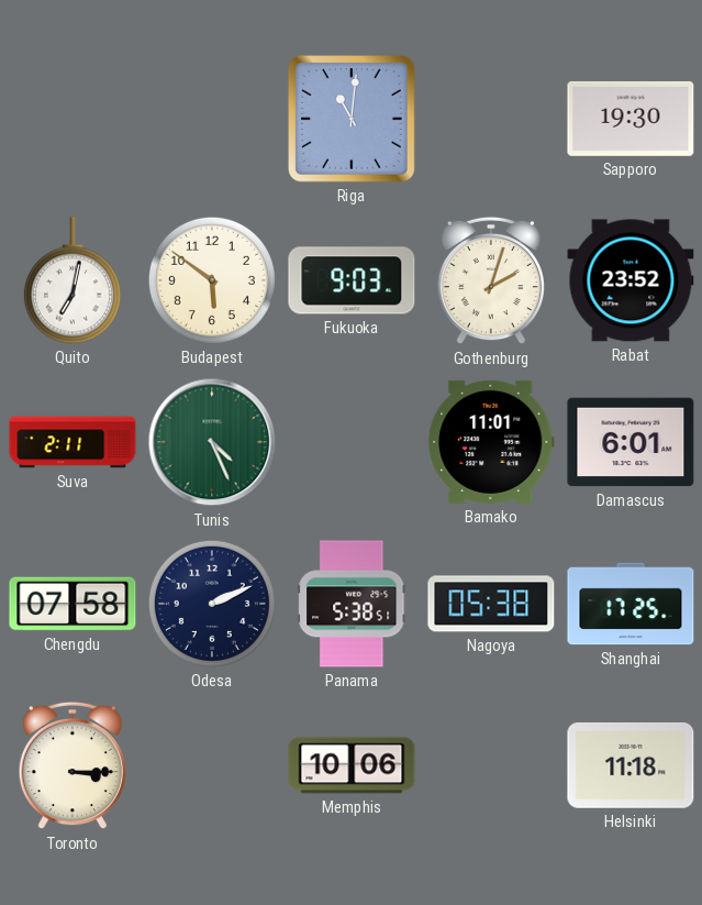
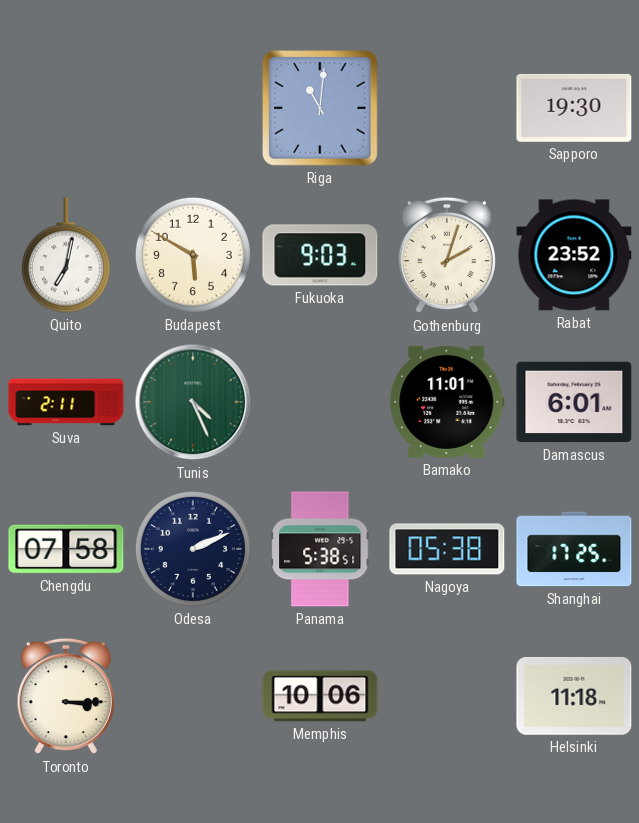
Budapest: 5:51 -> 5:50 (193, 255)
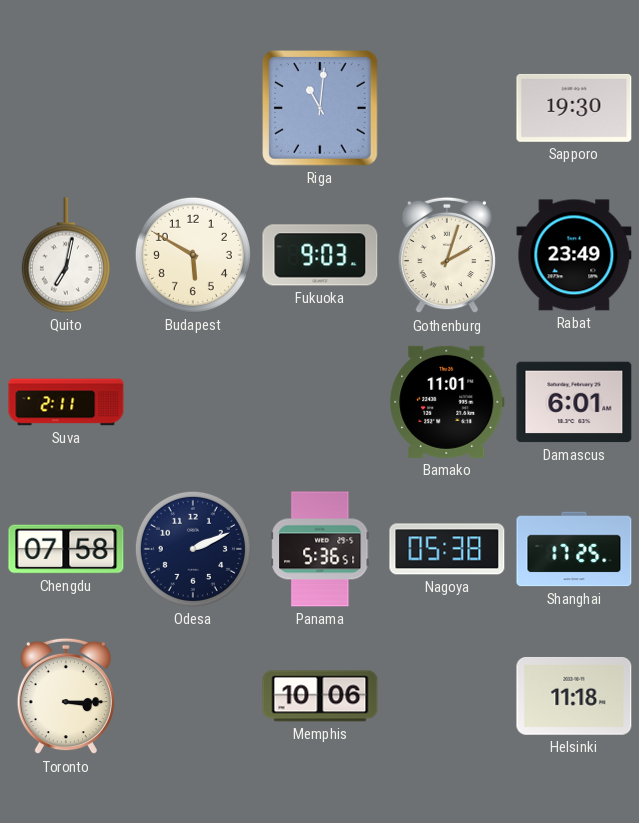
Rabat: 23:52 -> 23:49 (574, 255)
Tunis: 4:26 -> none (193, 402)
Panama: 5:38 -> 5:36 (320, 549)
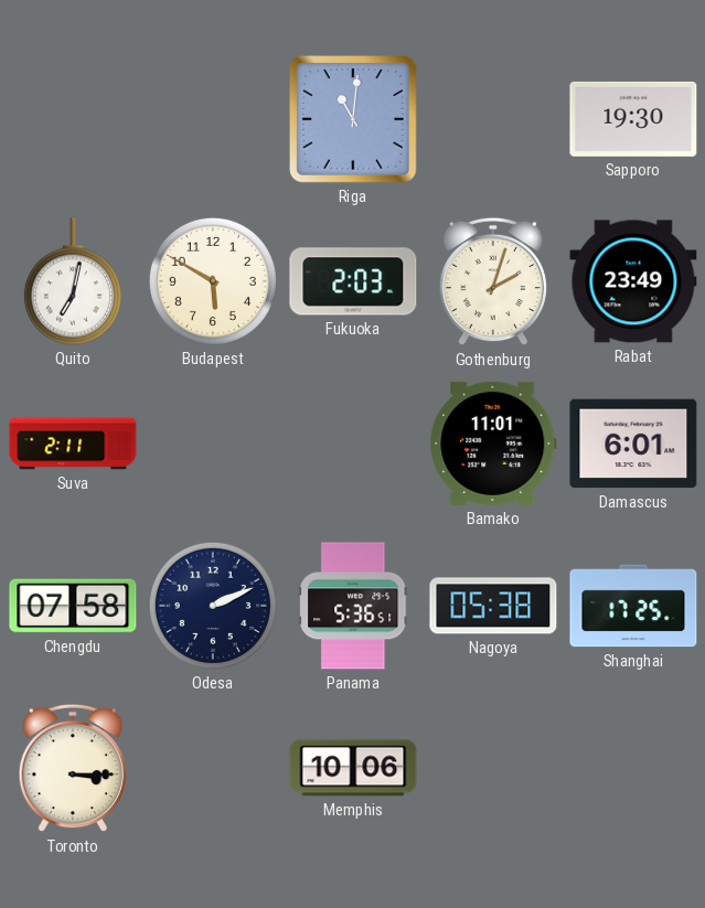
Fukuoka: 9:03 -> 2:03 (353, 281)
Helsinki: 11:18 -> none (574, 696)
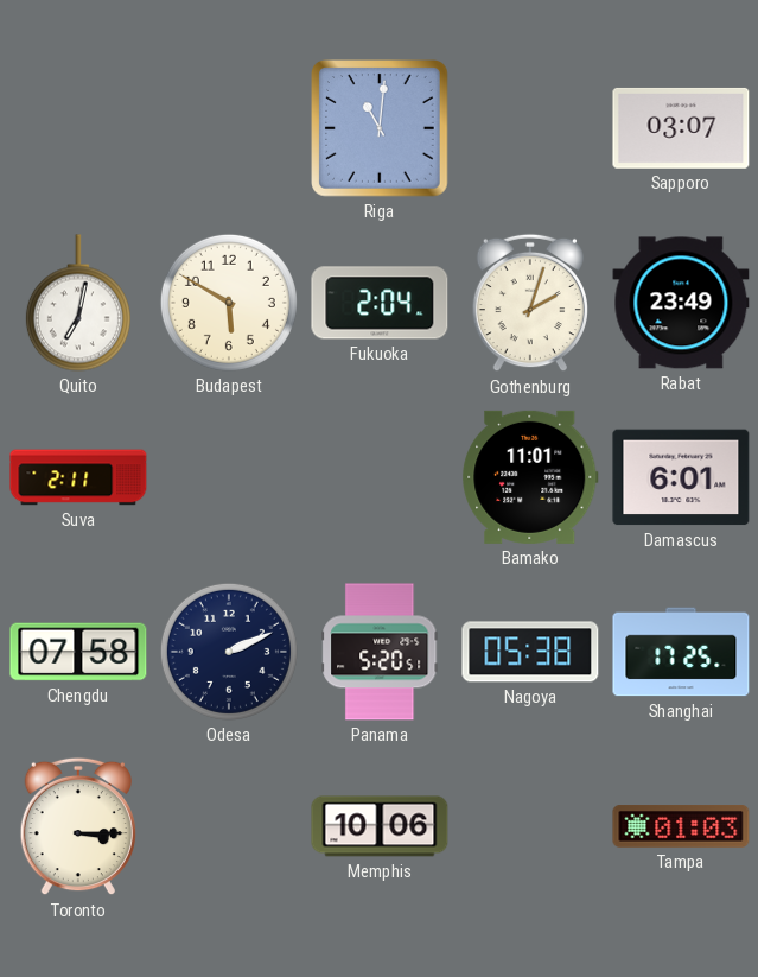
Sapporo: 19:30 -> 03:07 (681, 128)
Fukuoka: 2:03 -> 2:04 (380, 303)
Panama: 5:36 -> 5:20 (380, 652)
Tampa: none -> 01:03 (681, 827)
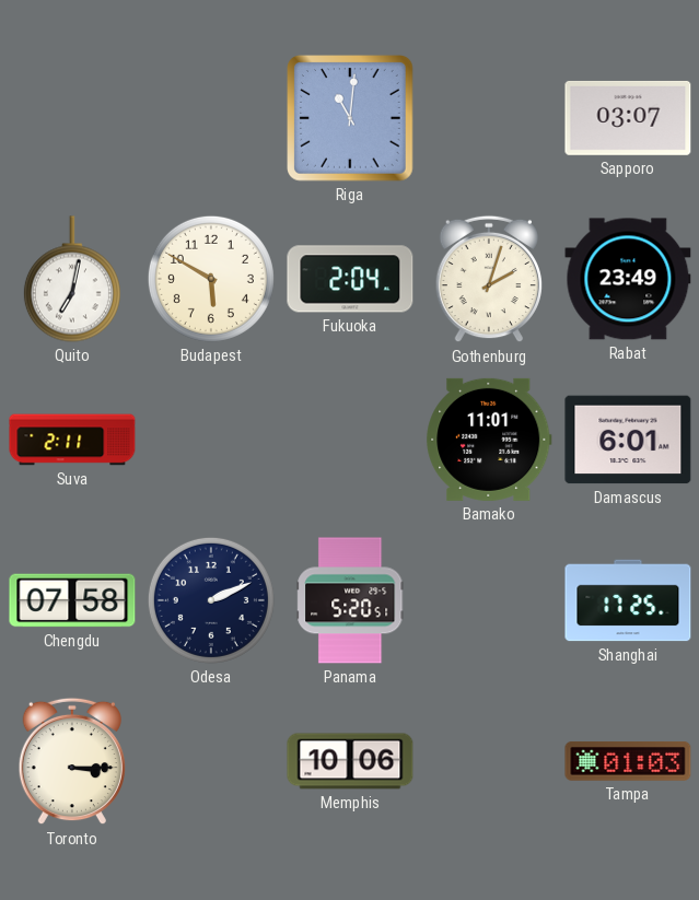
Nagoya: 05:38 -> none (530, 652)
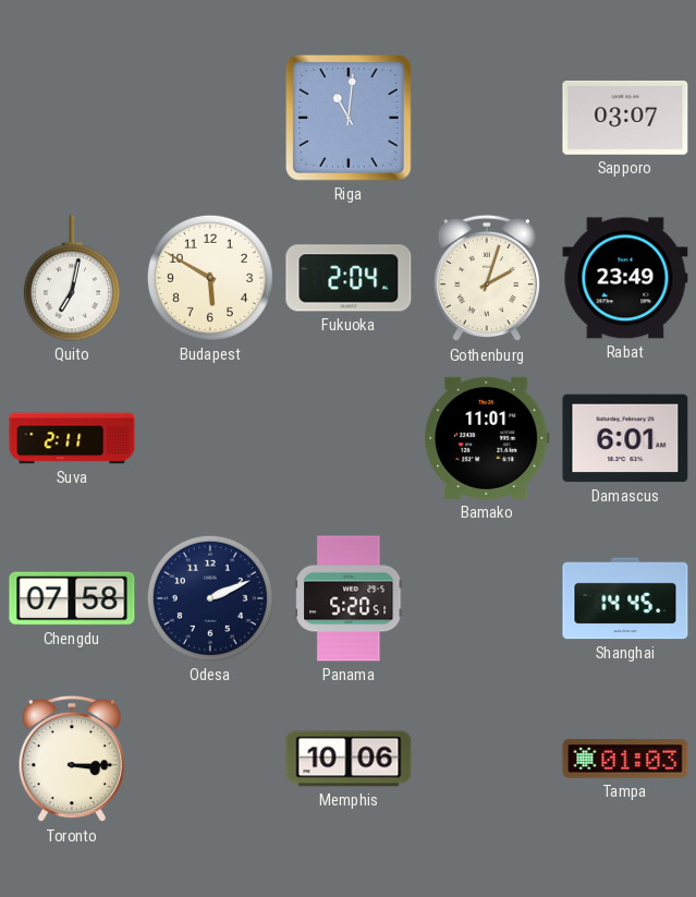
Shanghai: 17:25 -> 14:45 (625, 598)
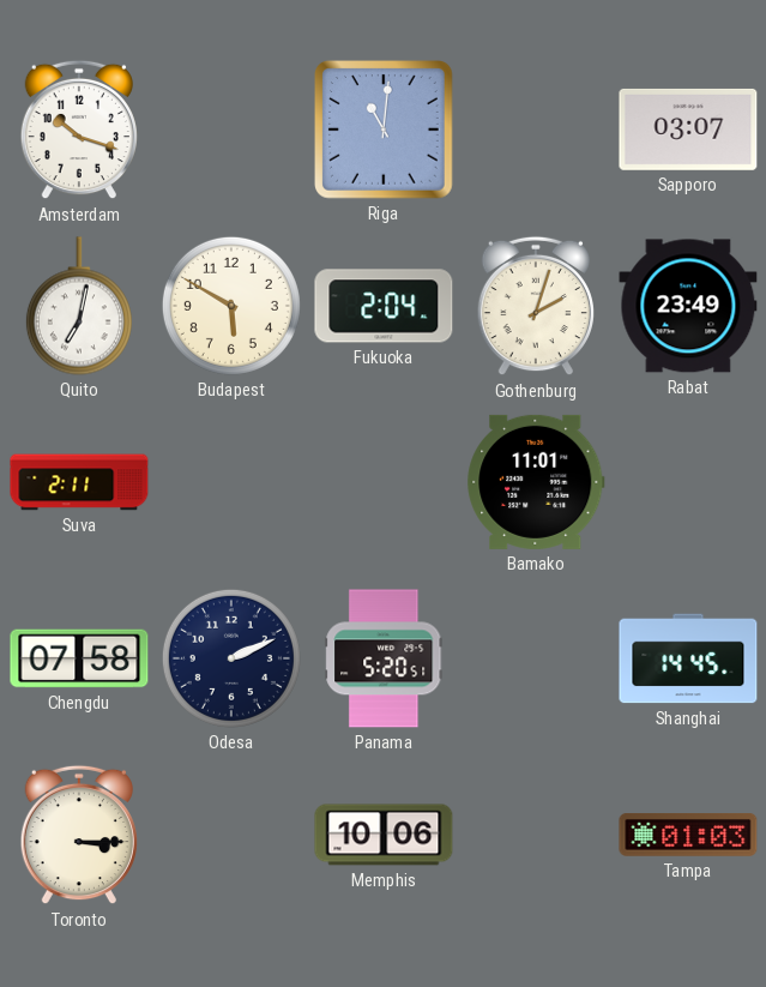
Amsterdam: none -> 10:18 (79, 130)
Damascus: 6:01 -> none (625, 438)
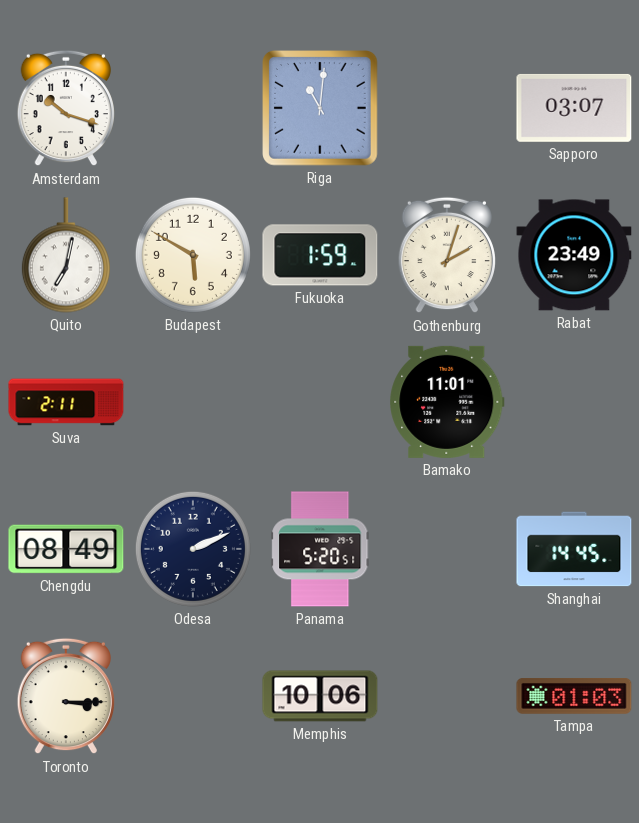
Fukuoka: 2:04 -> 1:59 (320, 255)
Chengdu: 07:58 -> 08:49 (66, 549)
